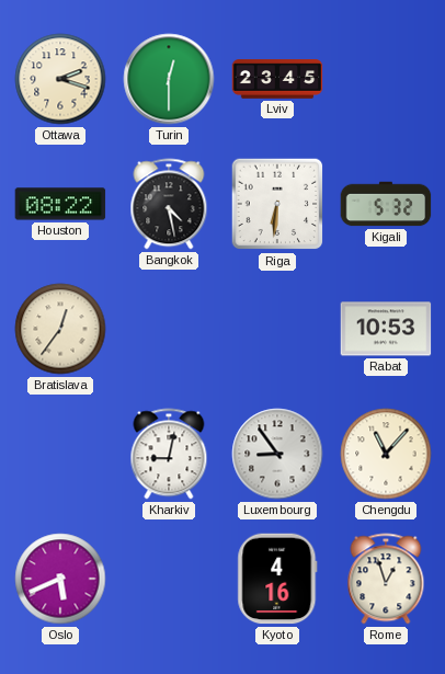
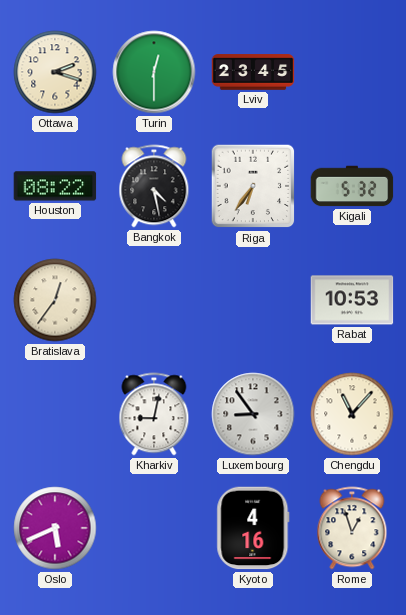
Riga: 6:31 -> 6:36 (253, 186)
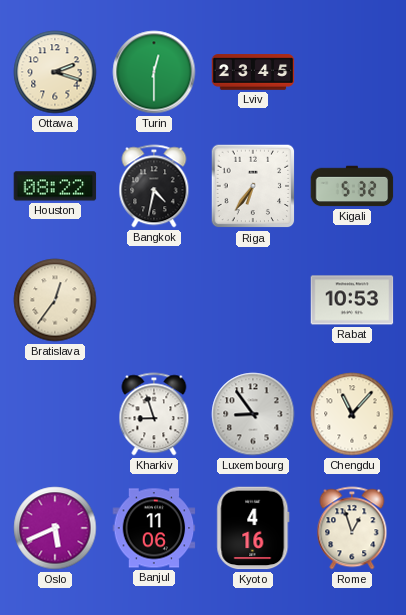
Bangkok: 4:28 -> 4:32 (154, 186)
Kharkiv: 9:02 -> 8:57 (154, 414)
Banjul: none -> 11:06 (154, 528)
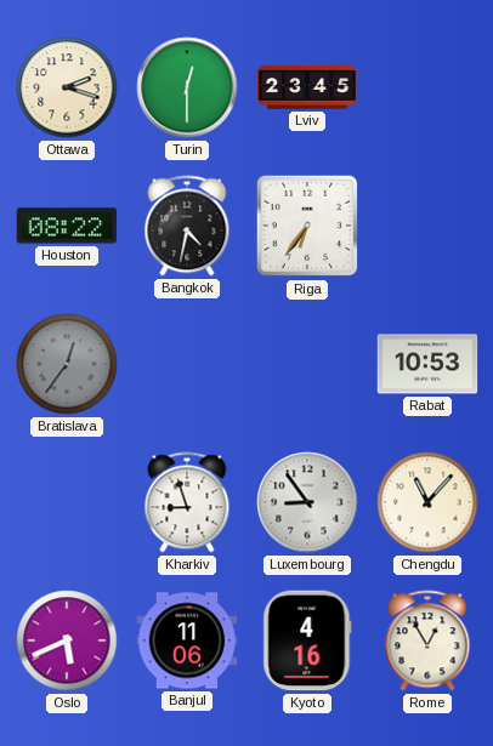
Kigali: 5:32 -> none (352, 186)
Bratislava dial: cream -> grey (67, 364)
Rome: 12:57 -> 12:55 (427, 640)
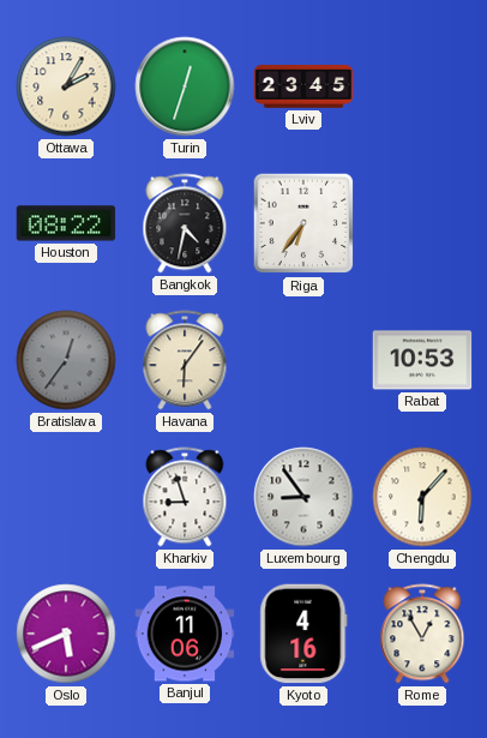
Ottawa: 2:18 -> 2:05 (66, 86)
Turin: 12:30 -> 12:33 (185, 86)
Havana: none -> 6:06 (185, 360)
Chengdu: 11:07 -> 6:07 (422, 497)
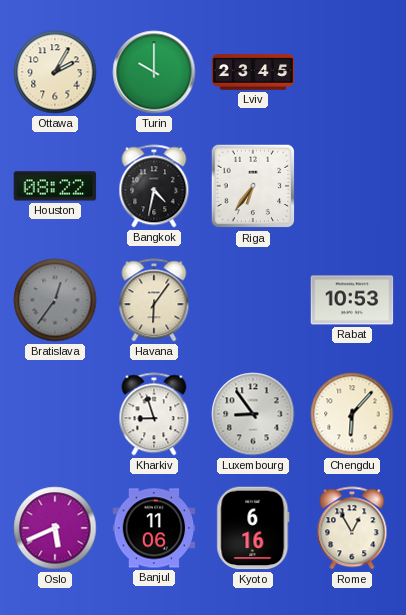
Turin: 12:33 -> 10:00 (154, 72)
Kyoto: 4:16 -> 6:16 (253, 528)
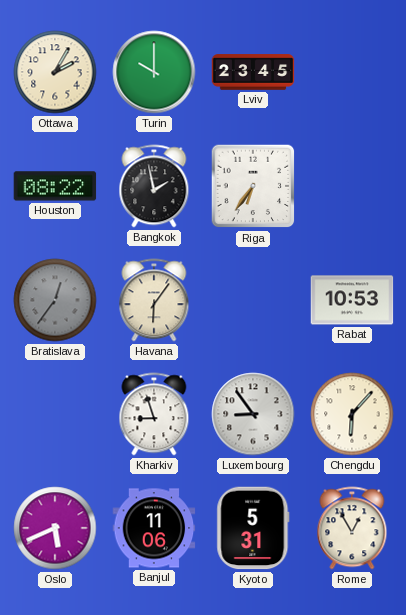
Bangkok: 4:32 -> 1:58 (154, 186)
Kyoto: 6:16 -> 5:31 (253, 528)
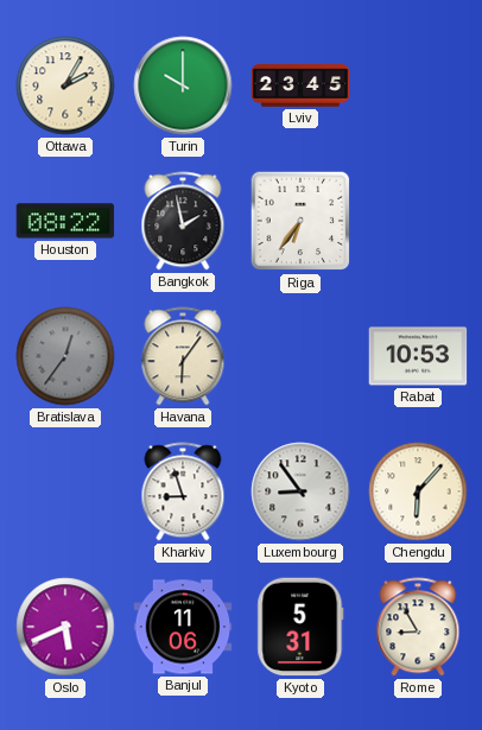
Rome: 12:55 -> 8:55 (418, 627)
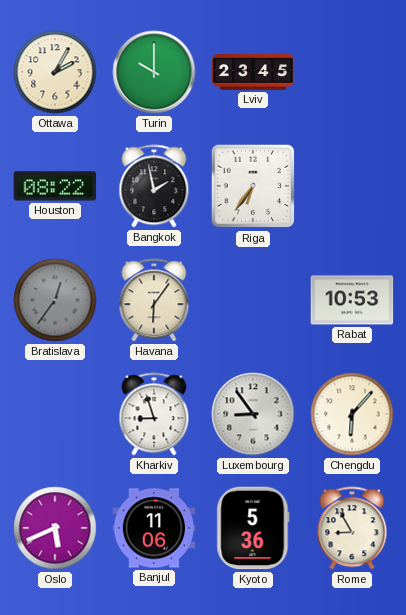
Kyoto: 5:31 -> 5:36 (253, 528)
